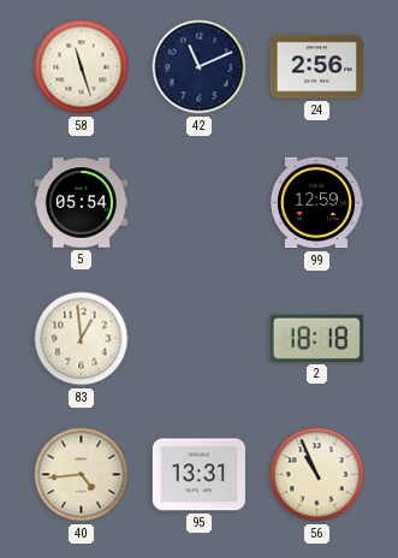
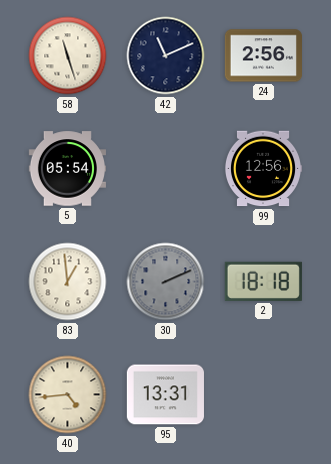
99: 12:59 -> 12:56 (262, 169)
30: none -> 2:11 (166, 282)
56: 10:56 -> none (317, 475)
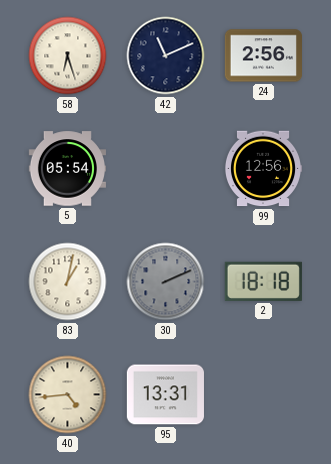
58: 11:27 -> 6:27 (68, 56)
83: 12:59 -> 1:02 (68, 282)
